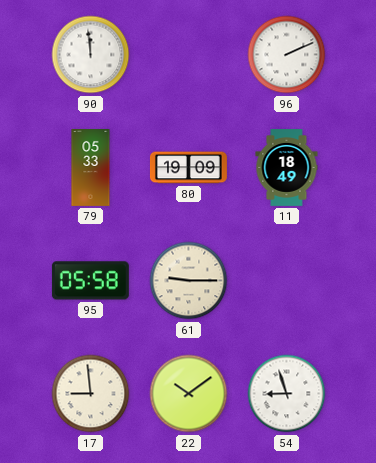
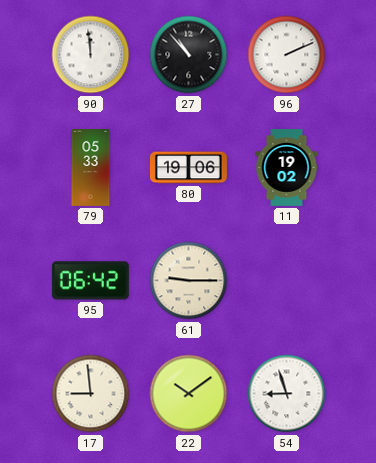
27: none -> 10:53 (189, 55)
80: 19:09 -> 19:06 (188, 168)
11: 18:49 -> 19:02 (287, 168)
95: 05:58 -> 06:42 (90, 281)
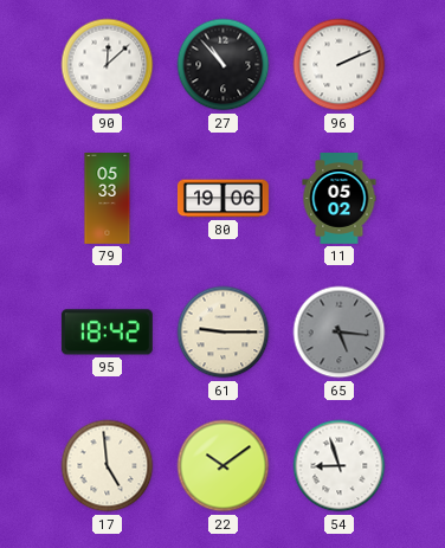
90: 11:59 -> 12:08 (108, 65)
11: 19:02 -> 05:02 (340, 199)
95: 06:42 -> 18:42 (107, 333)
65: none -> 5:16 (340, 333)
17: 8:59 -> 4:59 (108, 466)
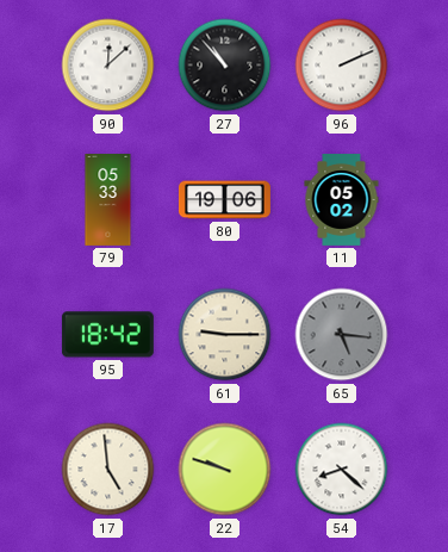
22: 10:09 -> 9:48 (225, 470)
54: 8:57 -> 8:22 (342, 470)
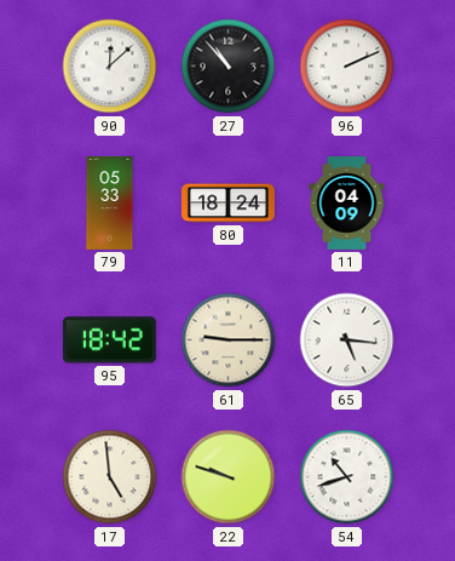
80: 19:06 -> 18:24 (227, 204)
11: 05:02 -> 04:09 (347, 204)
65 dial: grey -> white (347, 340)
54: 8:22 -> 10:42 (347, 477)
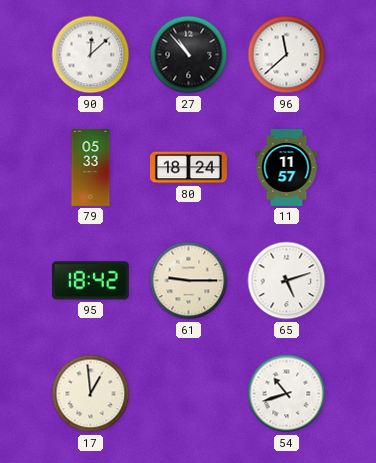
96: 2:11 -> 11:38 (287, 55)
11: 04:09 -> 11:57 (287, 168)
65: 5:16 -> 5:12 (287, 281)
17: 4:59 -> 12:59 (91, 394)
22: 9:48 -> none (229, 477)
